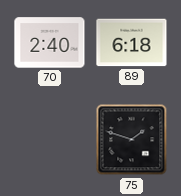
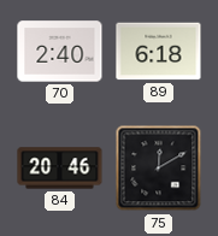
84: none -> 20:46 (60, 169)
75: 1:48 -> 12:10 (159, 169)
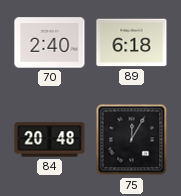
84: 20:46 -> 20:48 (50, 140)
75: 12:10 -> 12:05 (132, 140)
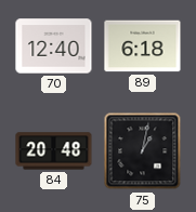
70: 2:40 -> 12:40 (54, 47)
75: 12:05 -> 1:02 (143, 151)
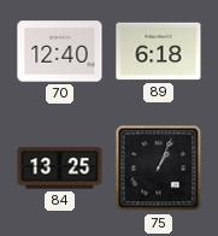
84: 20:48 -> 13:25 (60, 169)
75: 1:02 -> 1:04 (159, 169)
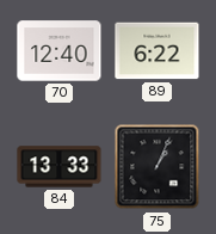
89: 6:18 -> 6:22 (158, 51)
84: 13:25 -> 13:33 (60, 167)
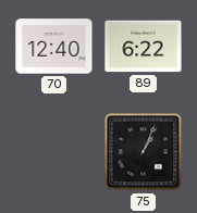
84: 13:33 -> none (60, 167)
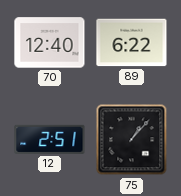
12: none -> 2:51 (50, 139)
75: 1:04 -> 1:07 (132, 140)
